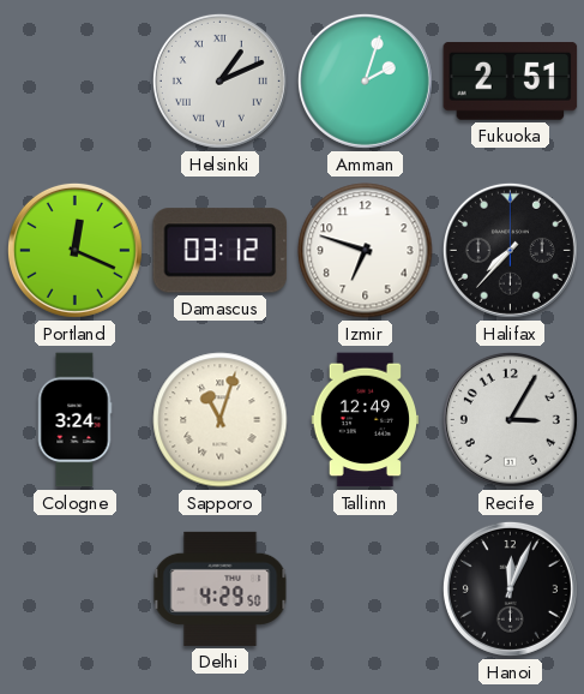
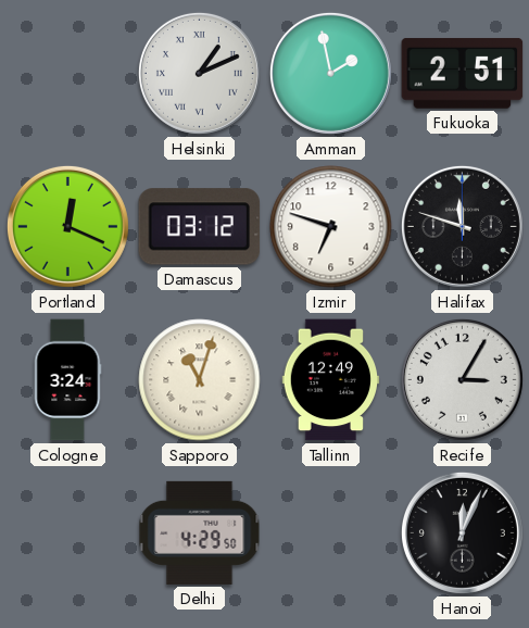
Amman: 2:03 -> 1:58 (330, 73)
Halifax: 7:37 -> 11:48 (462, 226)
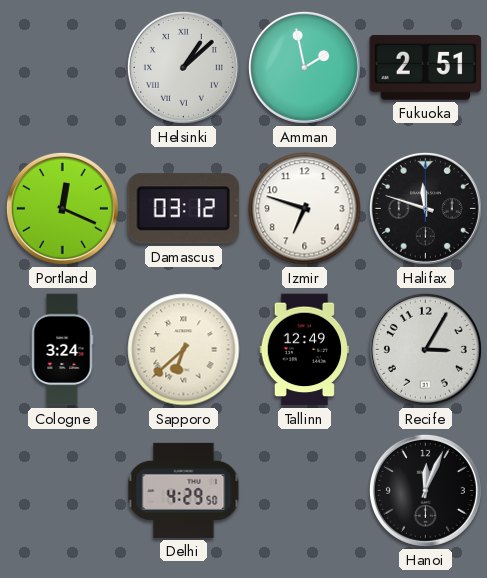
Helsinki: 1:11 -> 1:08 (183, 67)
Sapporo: 11:03 -> 6:38 (184, 350)
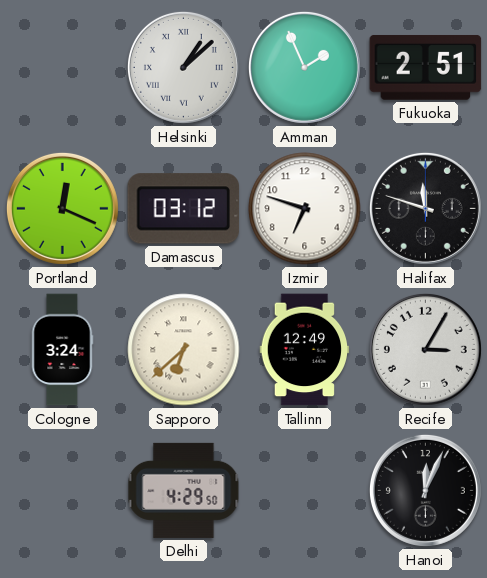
Amman: 1:58 -> 1:56 (304, 67)
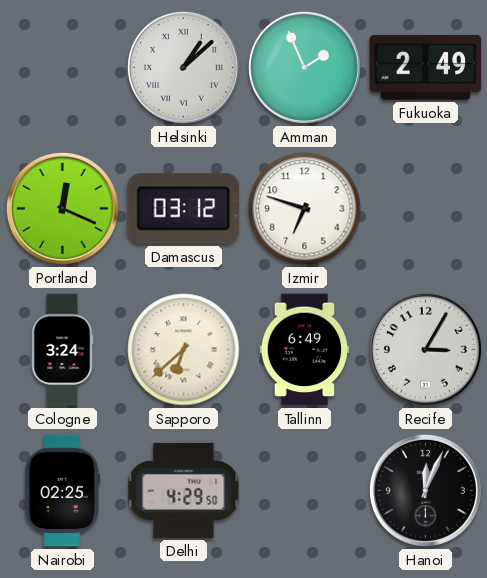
Fukuoka: 2:51 -> 2:49 (426, 67)
Halifax: 11:48 -> none (425, 208)
Tallinn: 12:49 -> 6:49 (305, 350)
Nairobi: none -> 02:25 (63, 491)
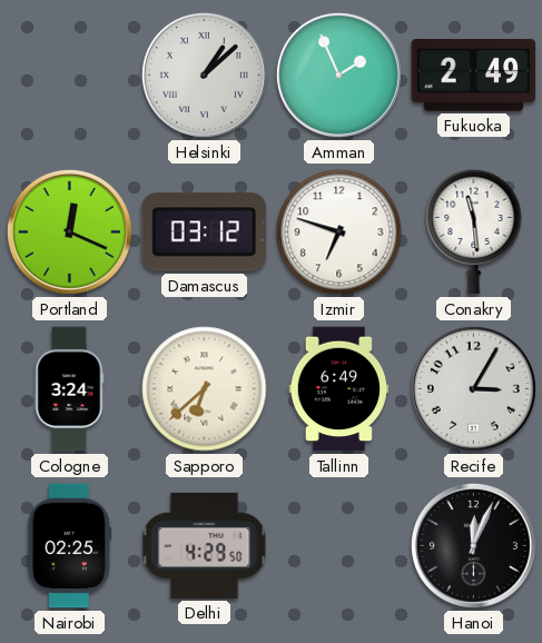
Conakry: none -> 11:29 (474, 231)
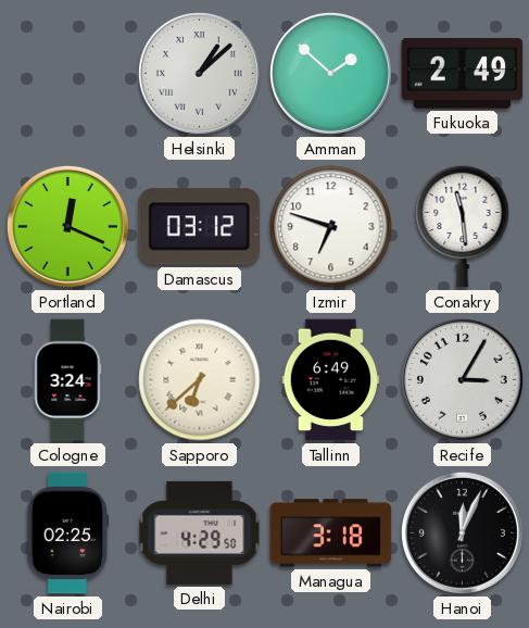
Amman: 1:56 -> 1:52 (330, 73)
Managua: none -> 3:18 (331, 533)
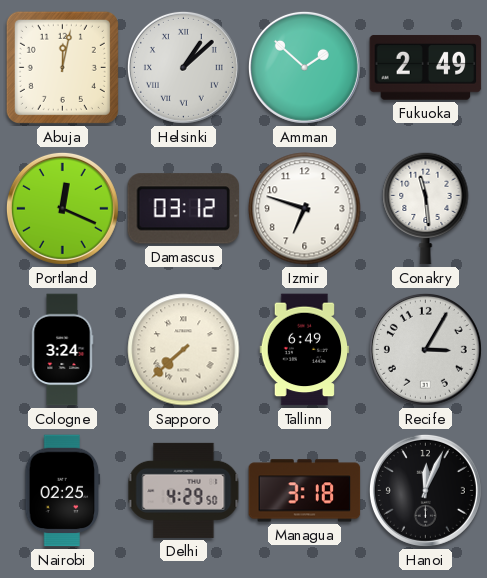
Abuja: none -> 12:02 (62, 67)
Sapporo: 6:38 -> 7:38 (184, 350)
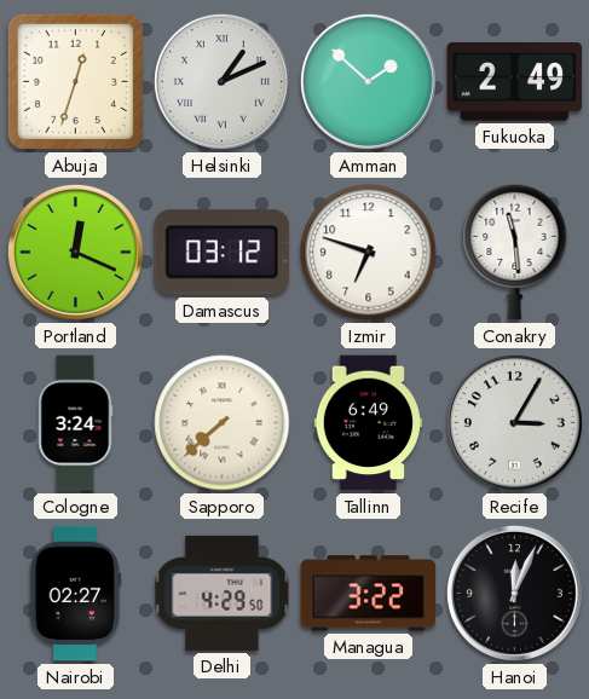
Abuja: 12:02 -> 12:33 (75, 81)
Helsinki: 1:08 -> 1:11 (221, 81)
Nairobi: 02:25 -> 02:27 (76, 594)
Managua: 3:18 -> 3:22 (369, 594)
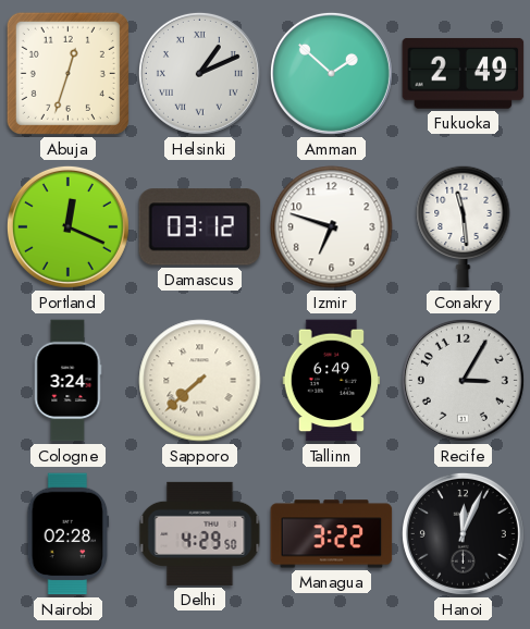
Nairobi: 02:27 -> 02:28 (69, 534)
